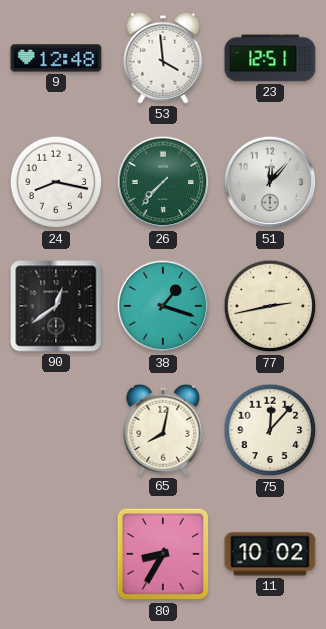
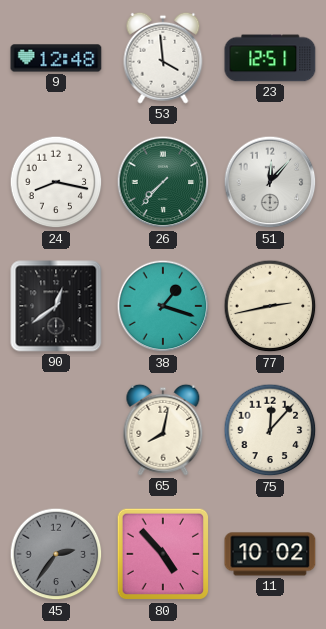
45: none -> 2:36 (56, 554)
80: 8:35 -> 4:53 (163, 554)
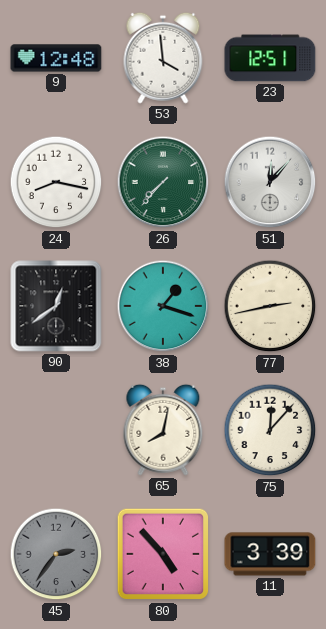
11: 10:02 -> 3:39 (270, 554)
